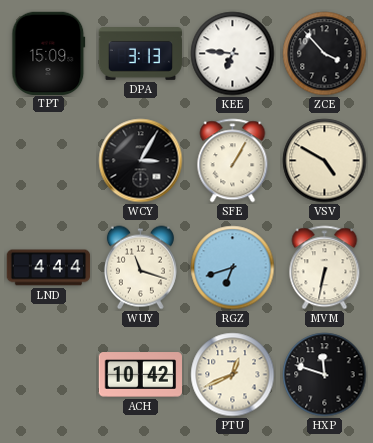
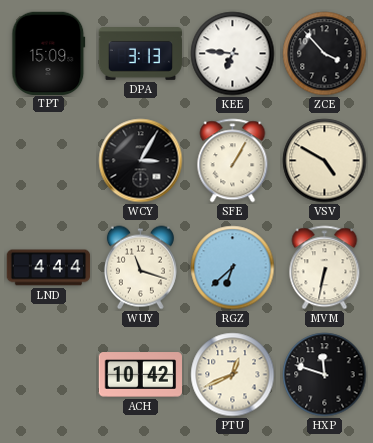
RGZ: 6:42 -> 6:38 (233, 268)
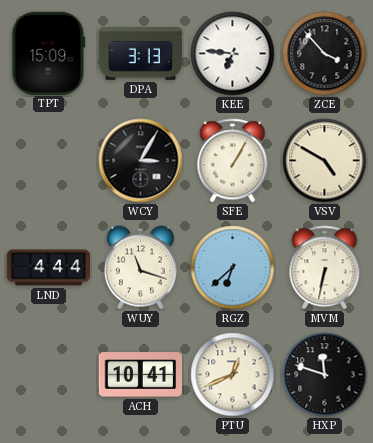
ACH: 10:42 -> 10:41 (141, 375)
